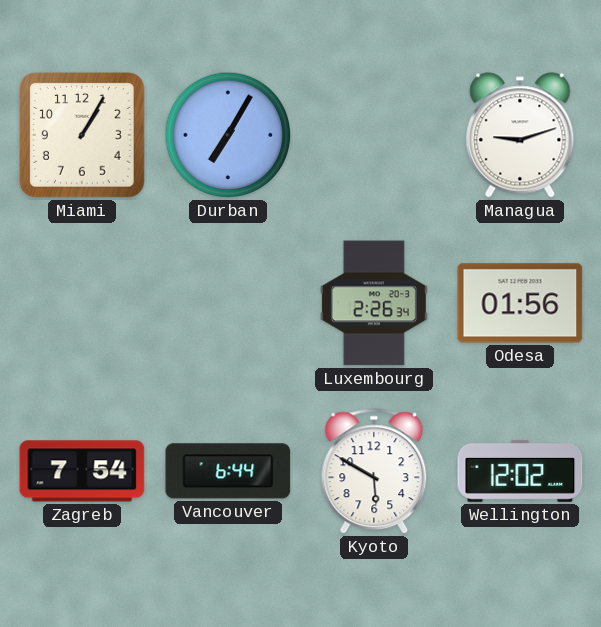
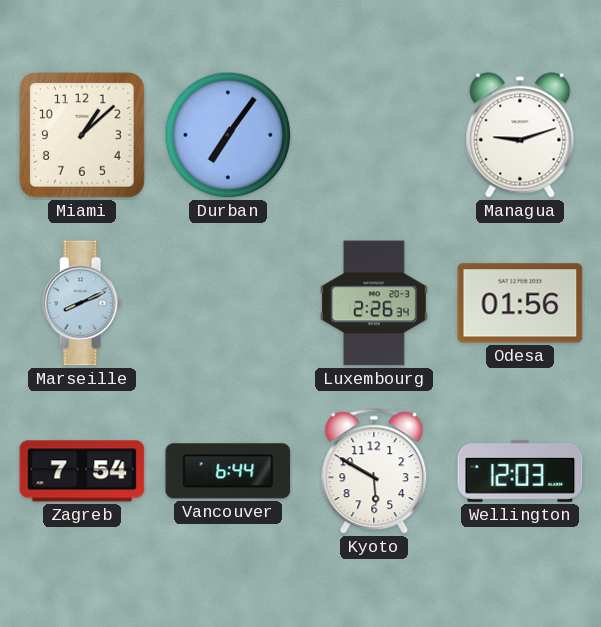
Miami: 1:05 -> 1:08 (83, 136)
Durban: 7:05 -> 7:06 (228, 135)
Marseille: none -> 8:11 (82, 303)
Wellington: 12:02 -> 12:03 (520, 471)
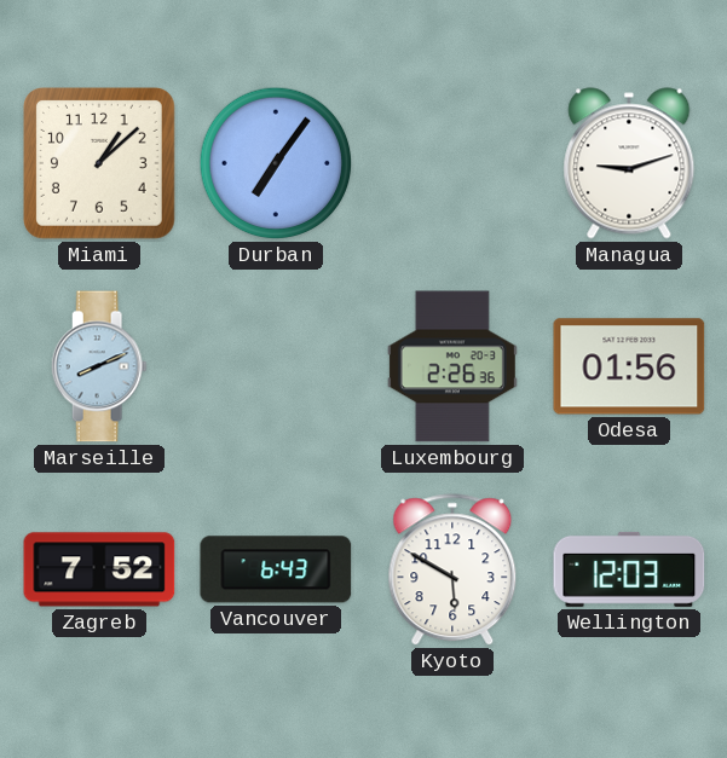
Luxembourg: 2:26:34 -> 2:26:36 (452, 366)
Zagreb: 7:54 -> 7:52 (99, 569)
Vancouver: 6:44 -> 6:43 (276, 569)
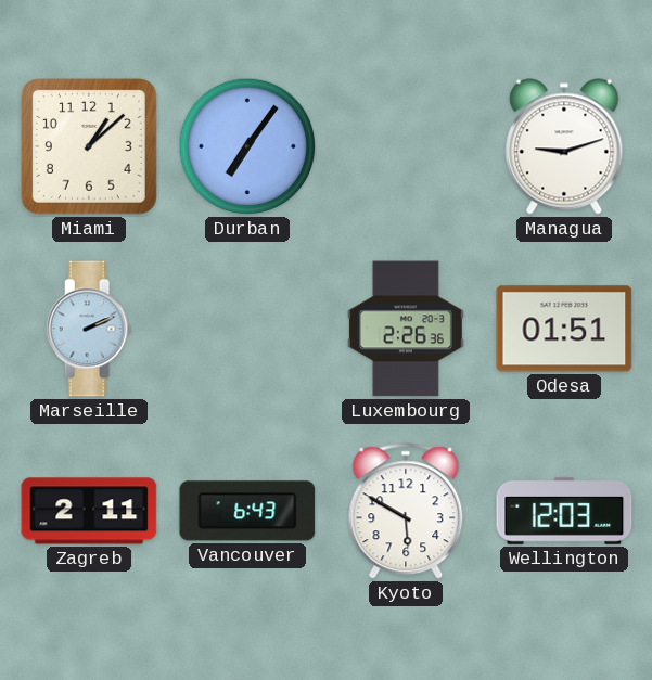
Marseille: 8:11 -> 2:11 (89, 329)
Odesa: 01:56 -> 01:51 (564, 329)
Zagreb: 7:52 -> 2:11 (89, 511)
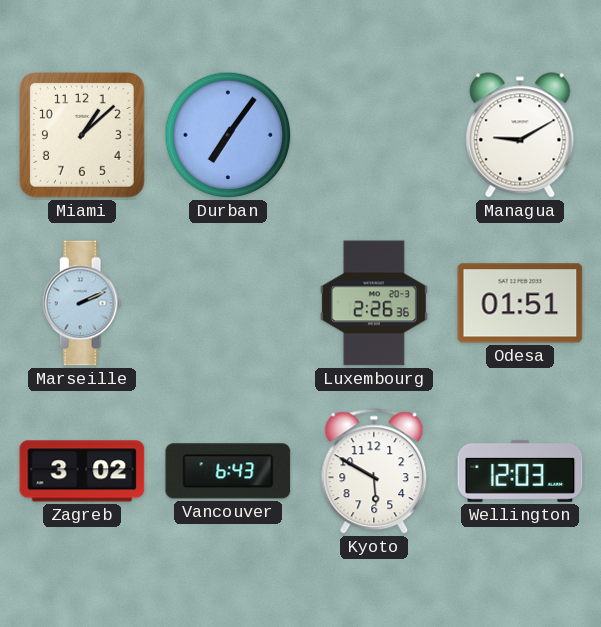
Managua: 9:12 -> 9:10 (520, 135)
Zagreb: 2:11 -> 3:02 (82, 471)
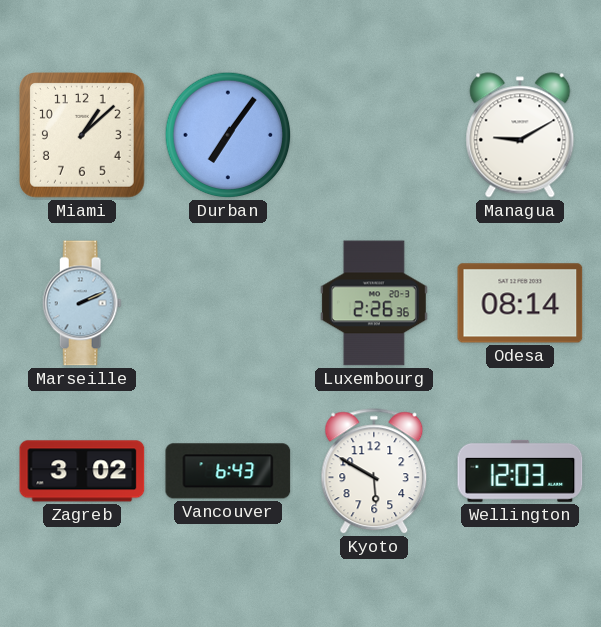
Odesa: 01:51 -> 08:14 (520, 303)
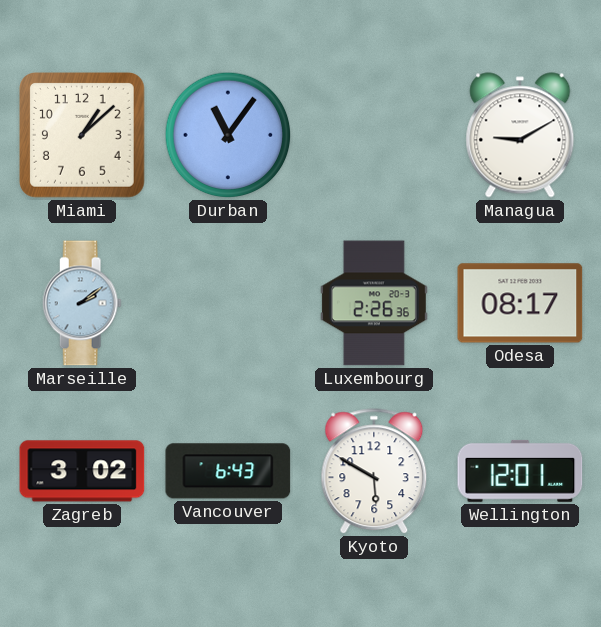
Durban: 7:06 -> 11:06 (228, 135)
Marseille: 2:11 -> 2:09 (82, 303)
Odesa: 08:14 -> 08:17 (520, 303)
Wellington: 12:03 -> 12:01 (520, 471)
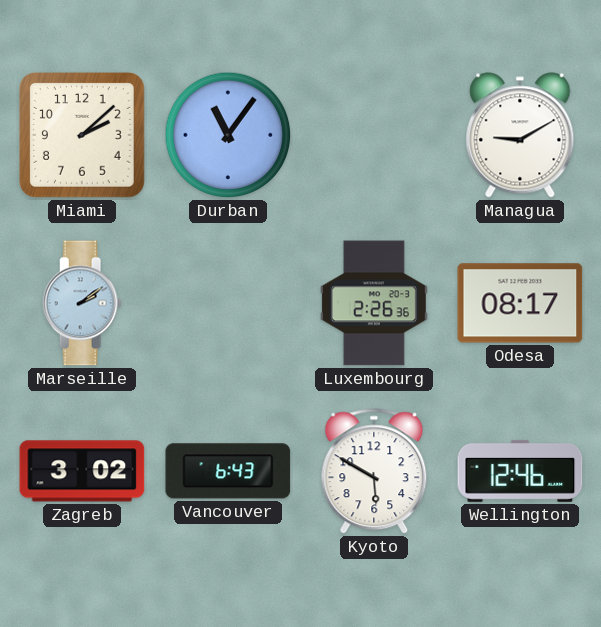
Miami: 1:08 -> 2:08 (83, 136)
Wellington: 12:01 -> 12:46 (520, 471)
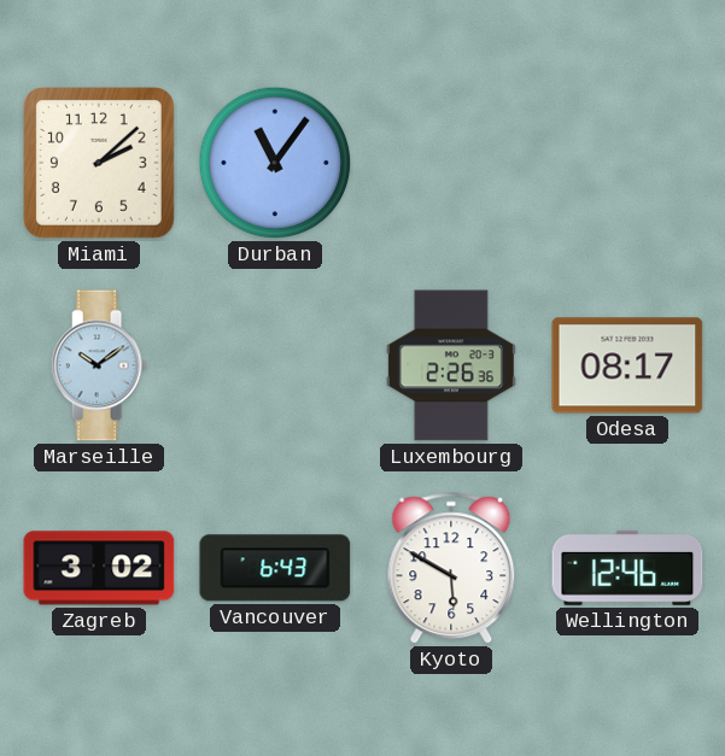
Managua: 9:10 -> none (520, 135)
Marseille: 2:09 -> 10:09 (99, 365)
